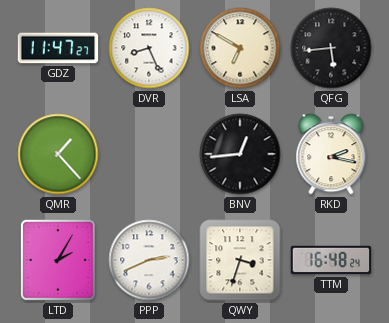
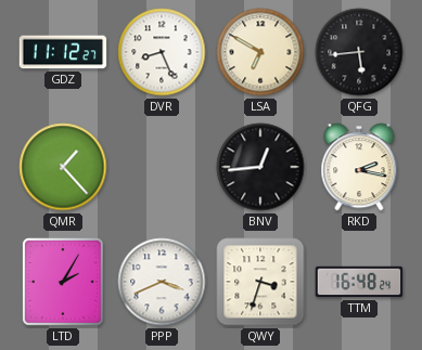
GDZ: 11:47 -> 11:12 (63, 52)
PPP: 2:41 -> 3:41 (162, 282)
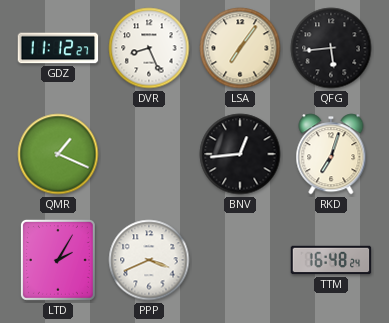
LSA: 6:50 -> 7:06 (240, 48)
QMR: 1:23 -> 1:19 (58, 154)
RKD: 2:17 -> 7:03 (331, 154)
QWY: 3:33 -> none (260, 282)
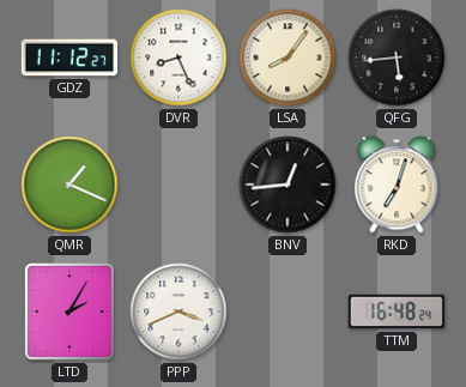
LSA: 7:06 -> 8:06 (288, 58)
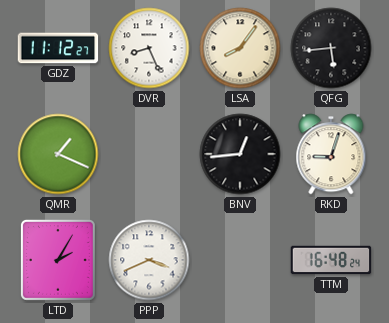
RKD: 7:03 -> 9:03 (331, 154)
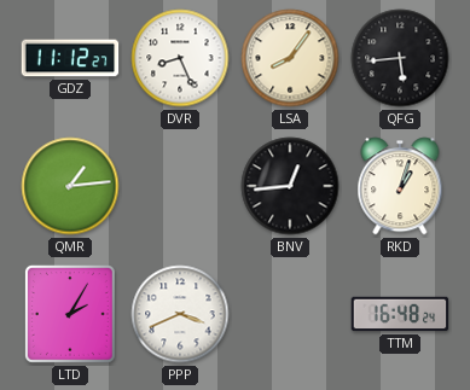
QMR: 1:19 -> 1:14 (70, 186)
RKD: 9:03 -> 1:03 (400, 186)
